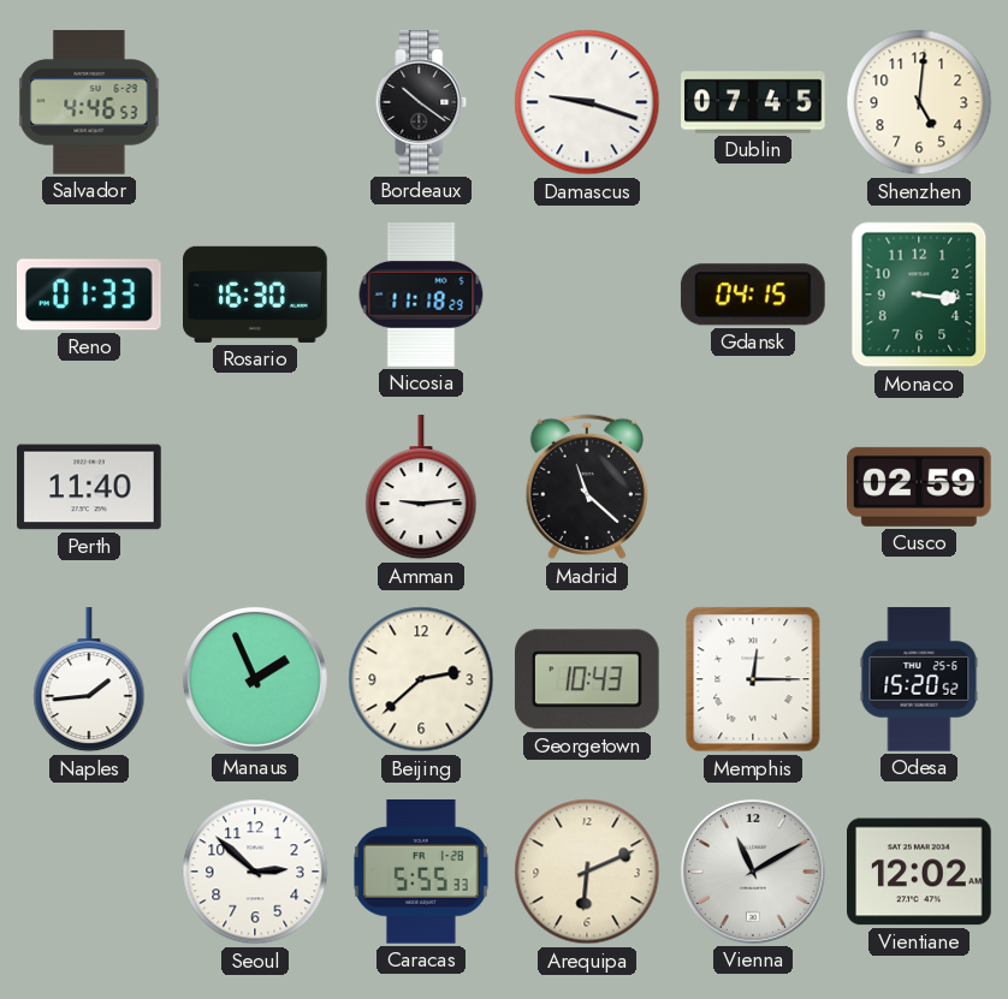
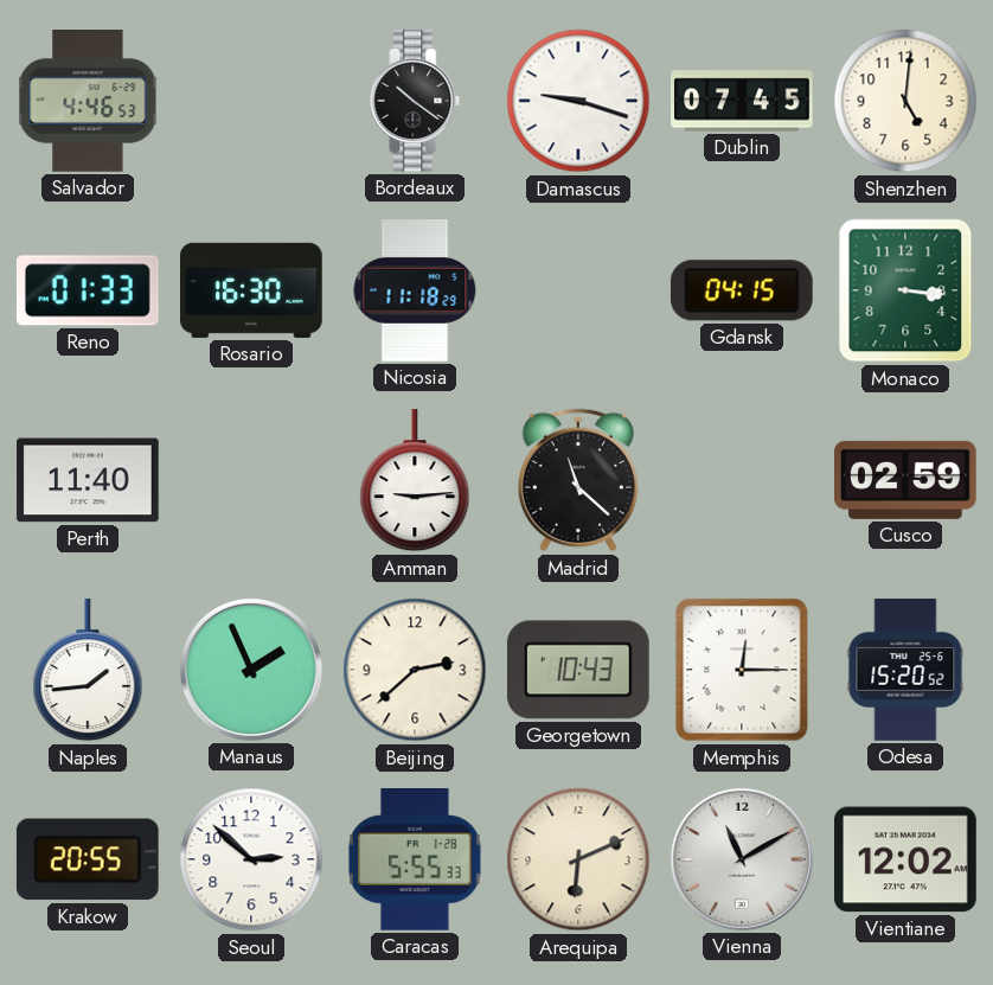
Krakow: none -> 20:55 (88, 859)
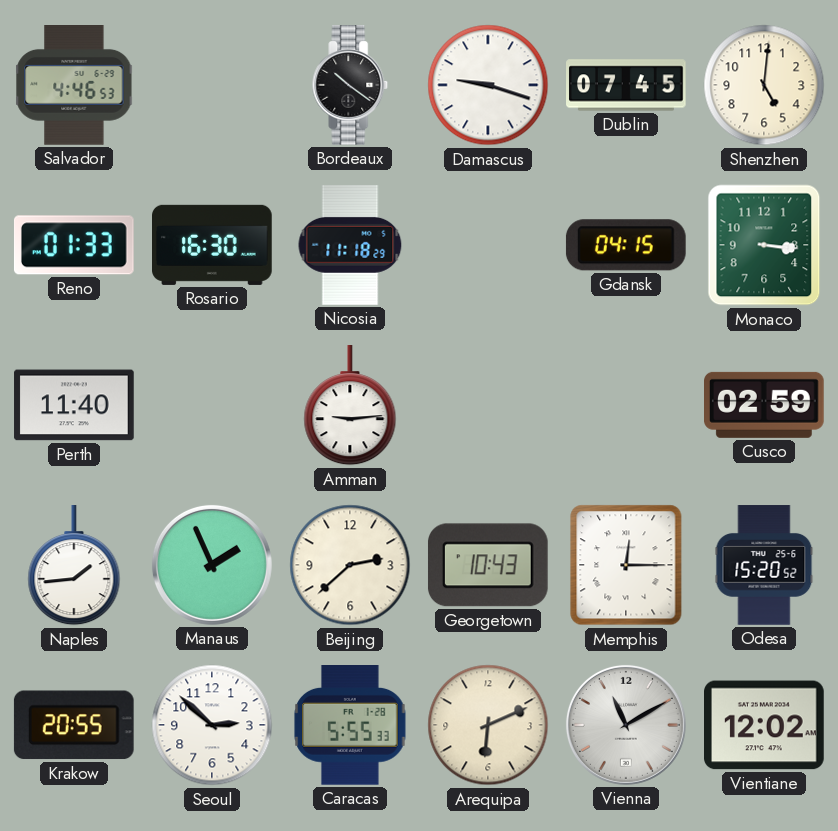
Madrid: 11:22 -> none (577, 480)
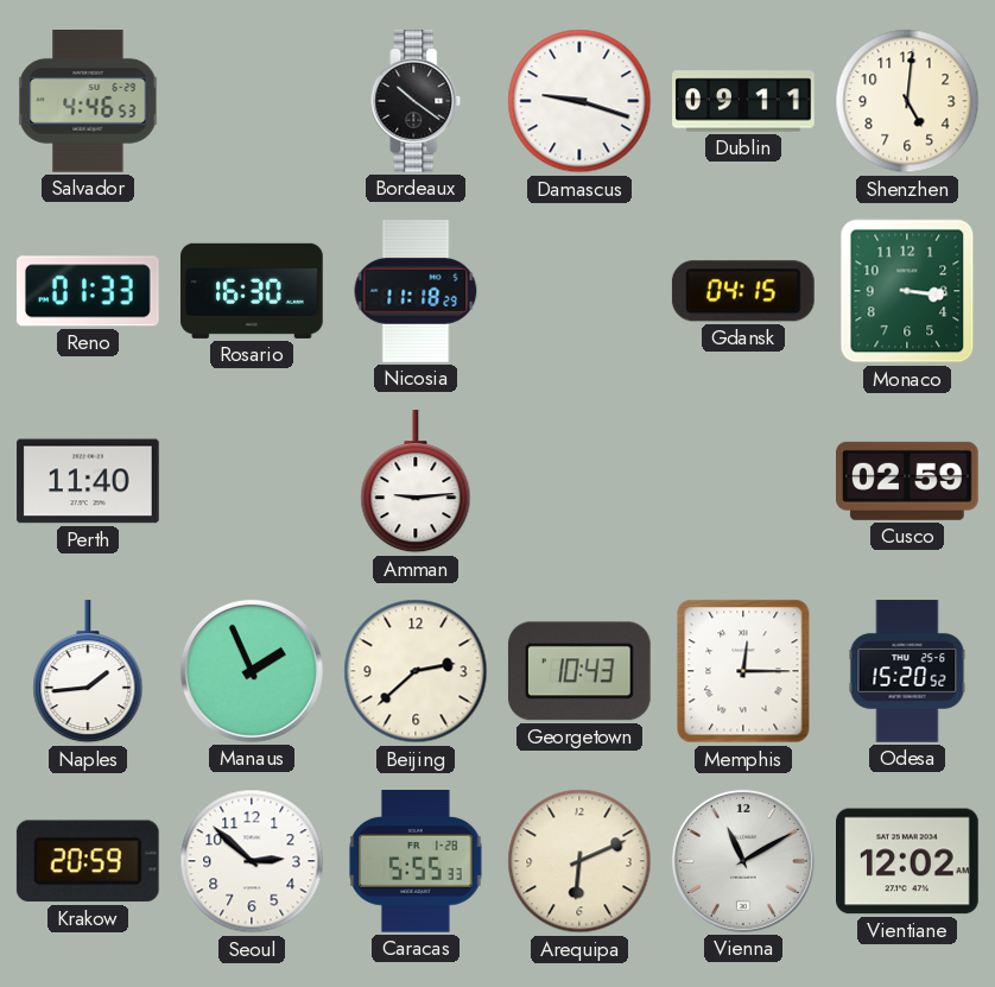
Dublin: 07:45 -> 09:11 (743, 101)
Krakow: 20:55 -> 20:59 (88, 861)
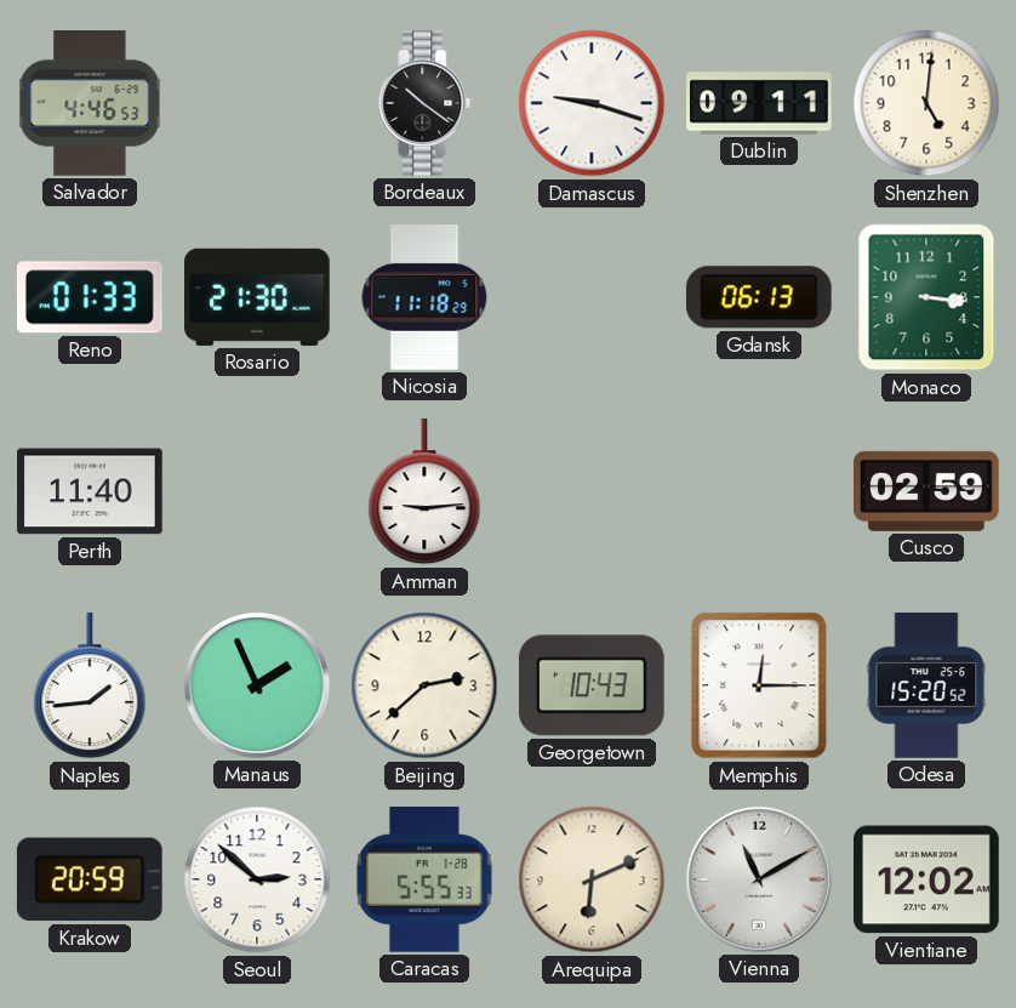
Rosario: 16:30 -> 21:30 (258, 297)
Gdansk: 04:15 -> 06:13 (759, 297)
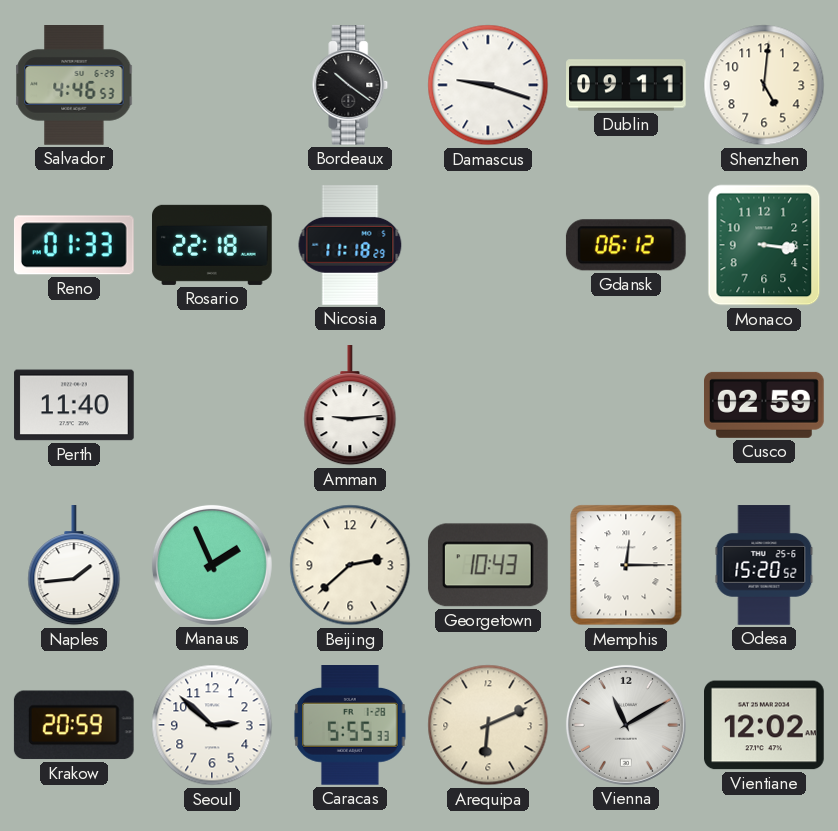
Rosario: 21:30 -> 22:18 (213, 245)
Gdansk: 06:13 -> 06:12 (626, 245)
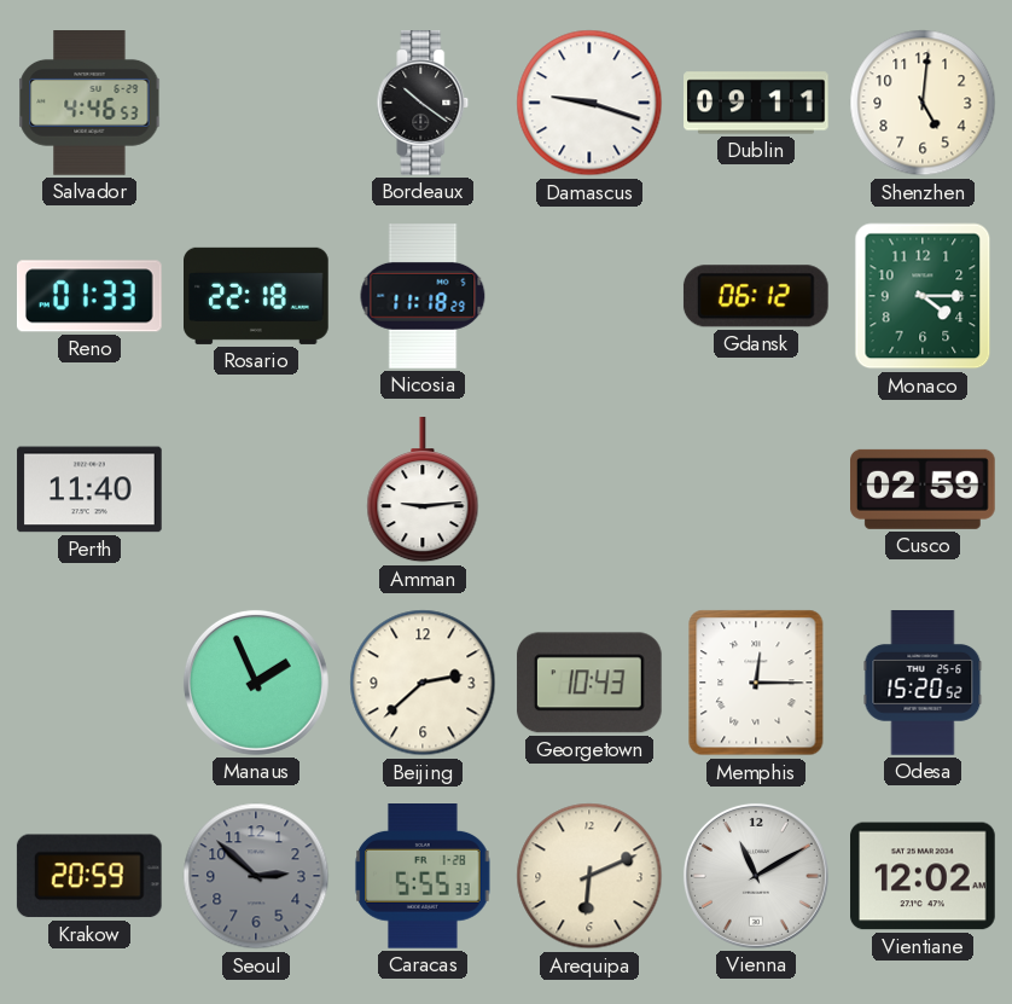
Monaco: 3:16 -> 4:15 (923, 296)
Naples: 1:44 -> none (74, 566)
Seoul dial: white -> grey (256, 876)
